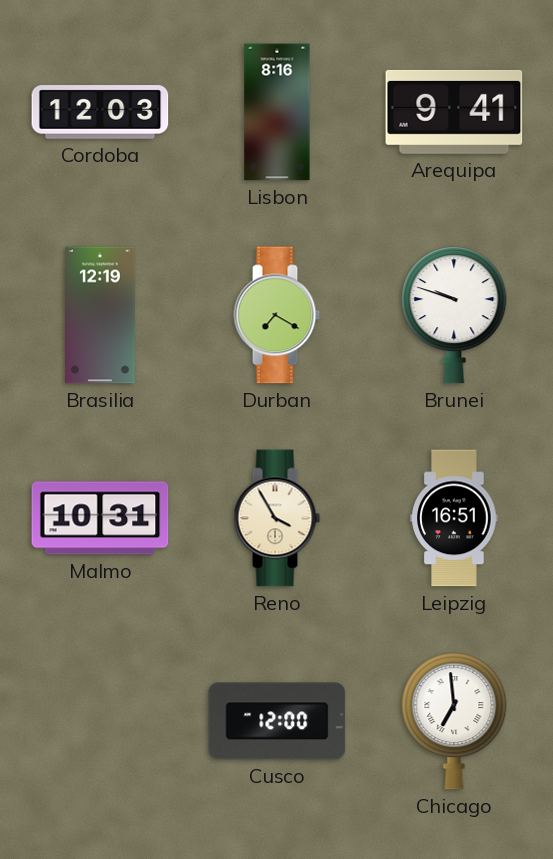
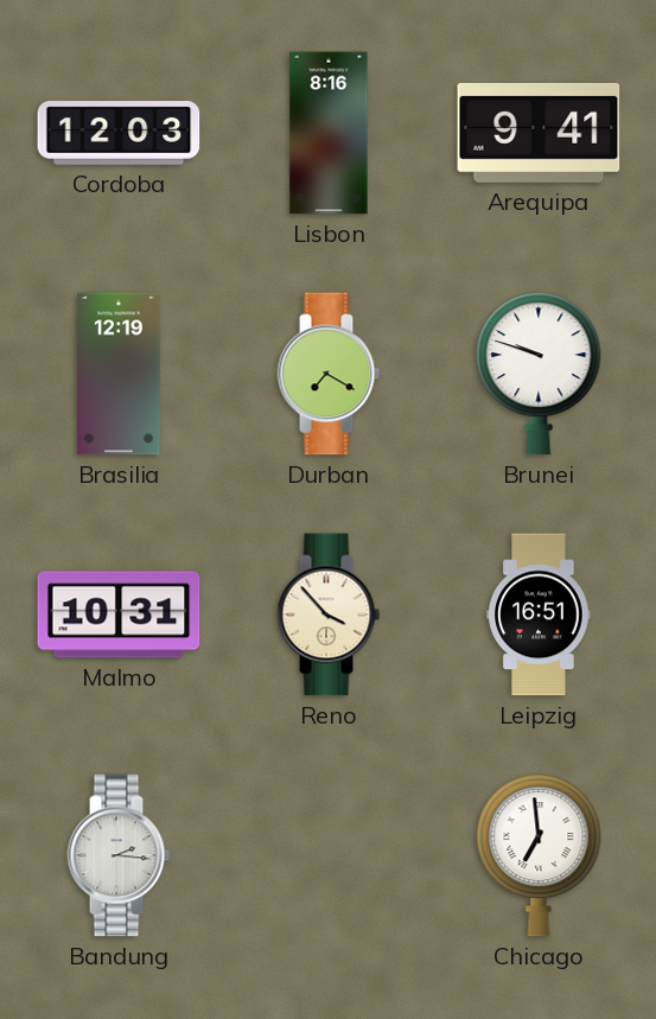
Reno: 3:55 -> 3:53 (329, 614)
Bandung: none -> 2:16 (119, 855)
Cusco: 12:00 -> none (277, 721)
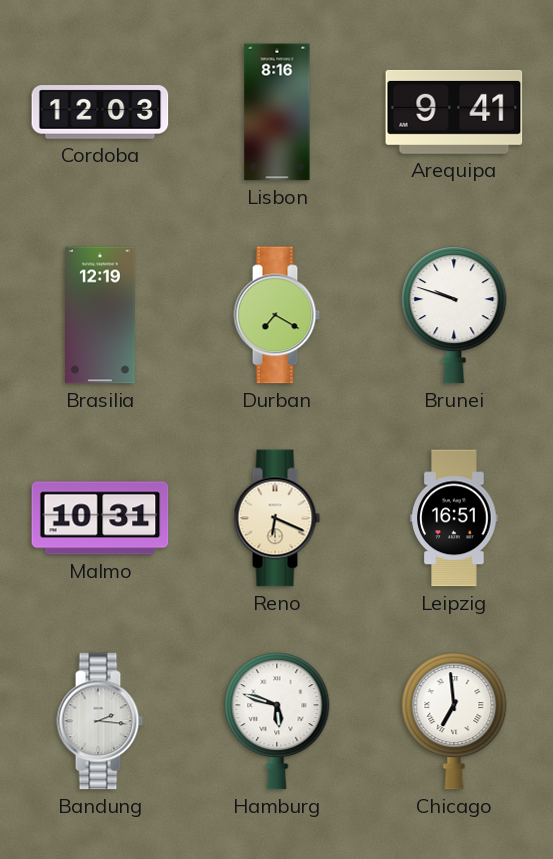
Reno: 3:53 -> 6:19 (277, 518)
Hamburg: none -> 5:48 (277, 721)
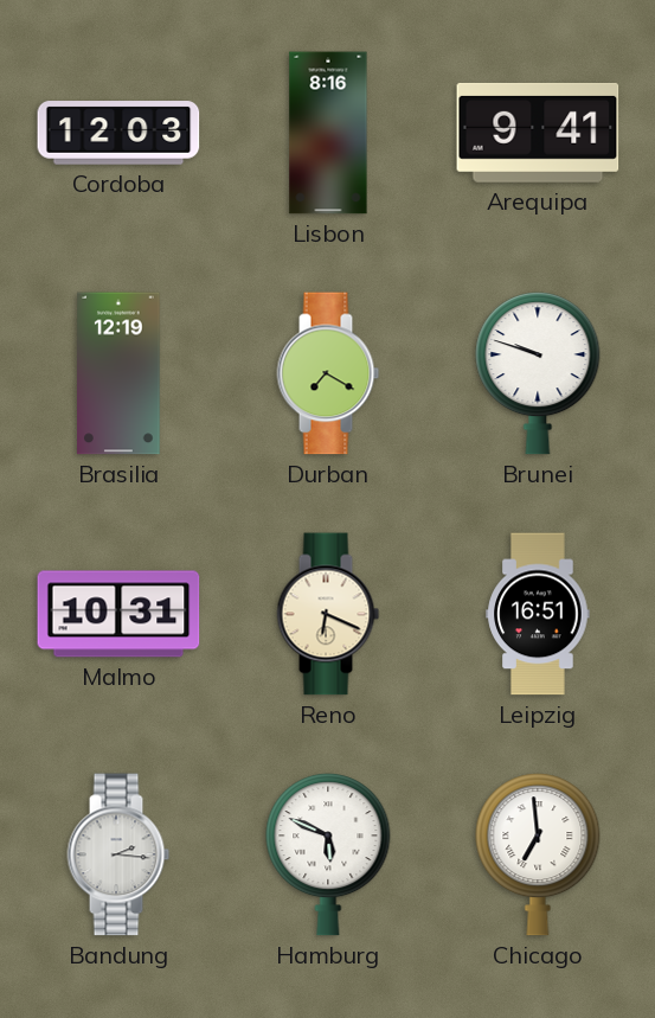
Hamburg: 5:48 -> 5:49 (328, 854)
